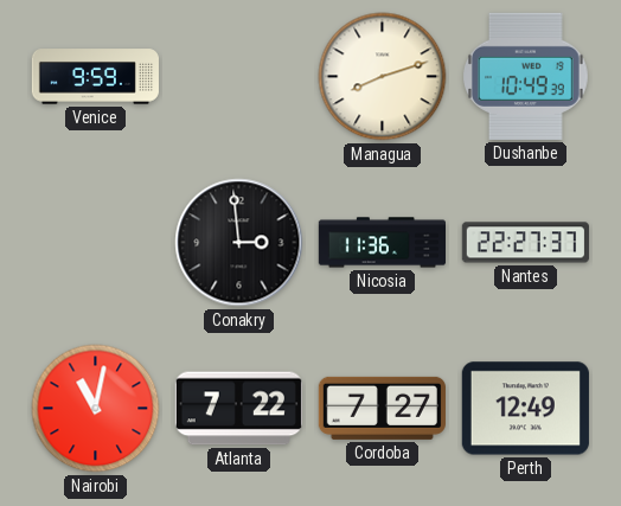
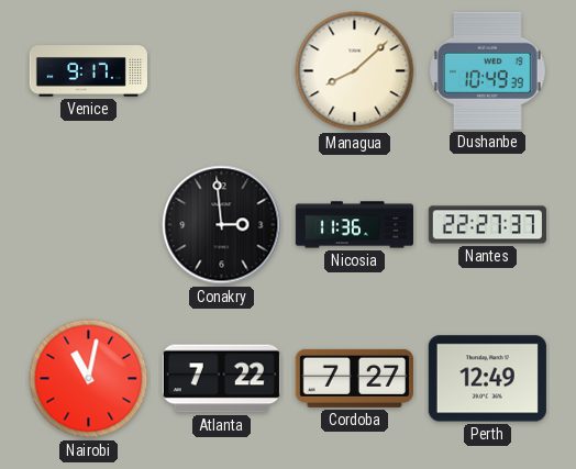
Venice: 9:59 -> 9:17 (88, 71)
Managua: 8:12 -> 8:08 (355, 71)
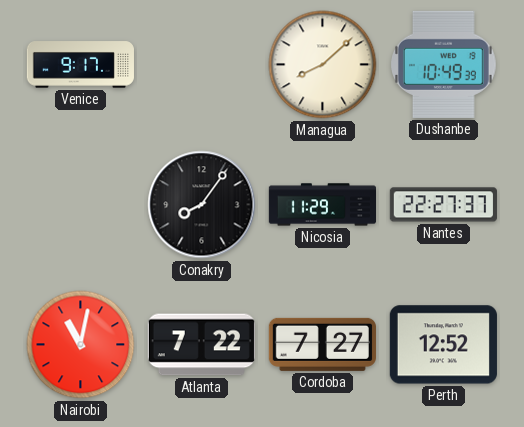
Conakry: 2:59 -> 8:06 (202, 205)
Nicosia: 11:36 -> 11:29 (322, 205)
Perth: 12:49 -> 12:52 (443, 345)
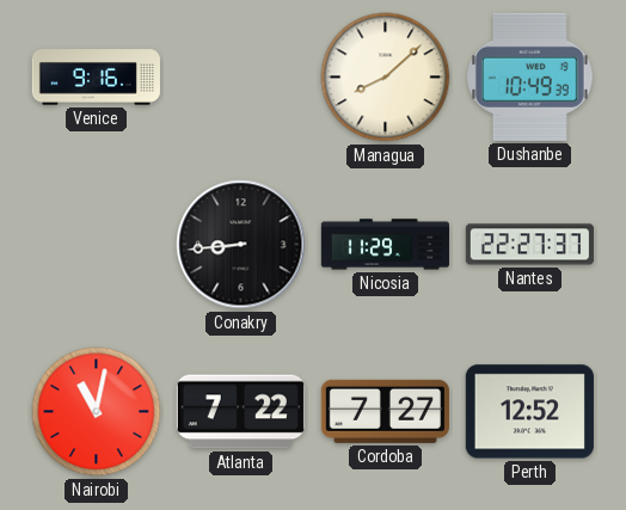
Venice: 9:17 -> 9:16 (96, 78)
Conakry: 8:06 -> 8:44 (241, 245)
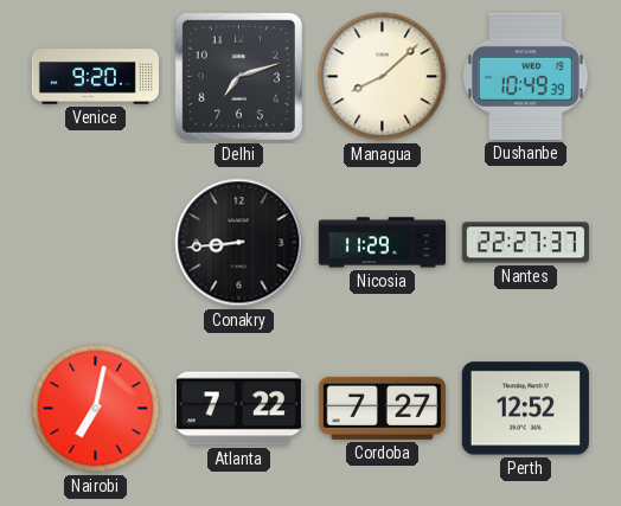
Venice: 9:16 -> 9:20 (95, 77)
Delhi: none -> 7:12 (238, 76)
Nairobi: 11:02 -> 7:02 (96, 409)
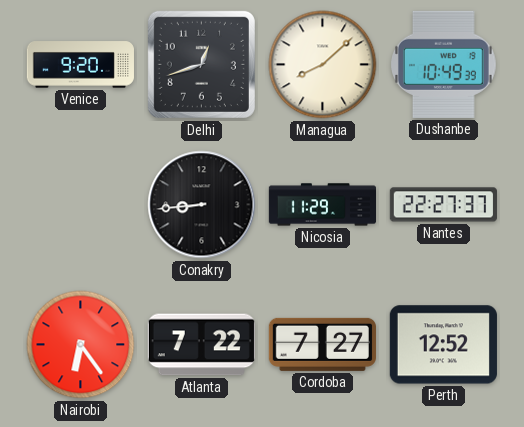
Delhi: 7:12 -> 12:42 (201, 64)
Nairobi: 7:02 -> 6:24 (81, 345)
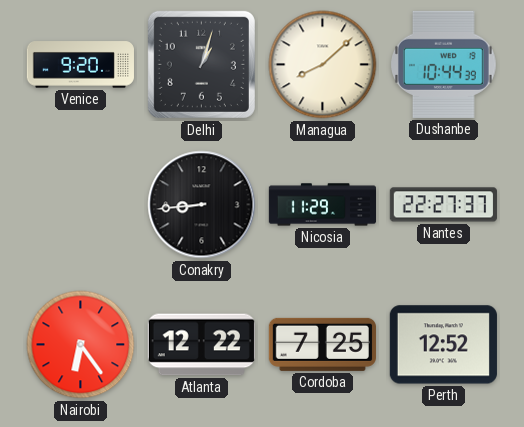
Delhi: 12:42 -> 1:03 (201, 64)
Dushanbe: 10:49 -> 10:44 (444, 64)
Atlanta: 7:22 -> 12:22 (201, 345)
Cordoba: 7:27 -> 7:25 (322, 344)
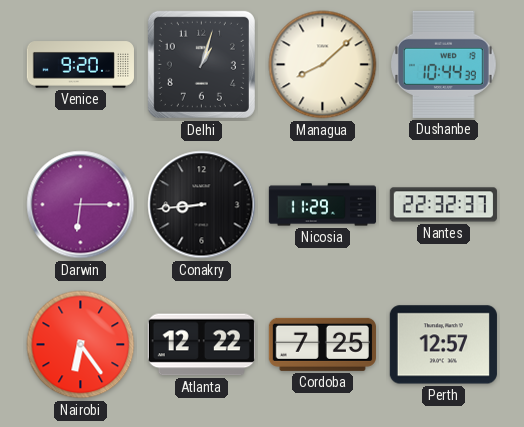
Darwin: none -> 6:15 (81, 205)
Nantes: 22:27 -> 22:32 (443, 205)
Perth: 12:52 -> 12:57 (443, 345)
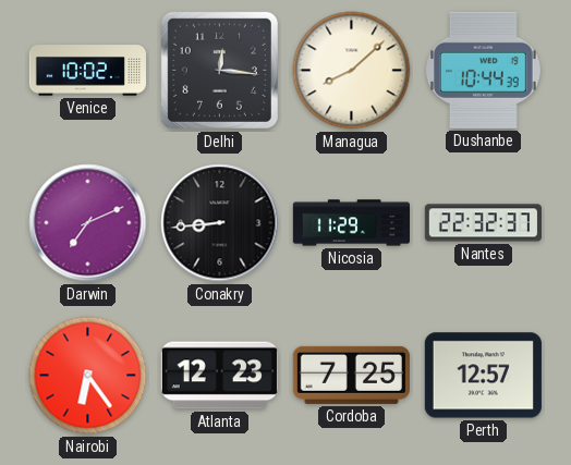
Venice: 9:20 -> 10:02 (87, 71)
Delhi: 1:03 -> 12:16 (219, 70)
Darwin: 6:15 -> 7:11 (88, 223)
Atlanta: 12:22 -> 12:23 (219, 376)
